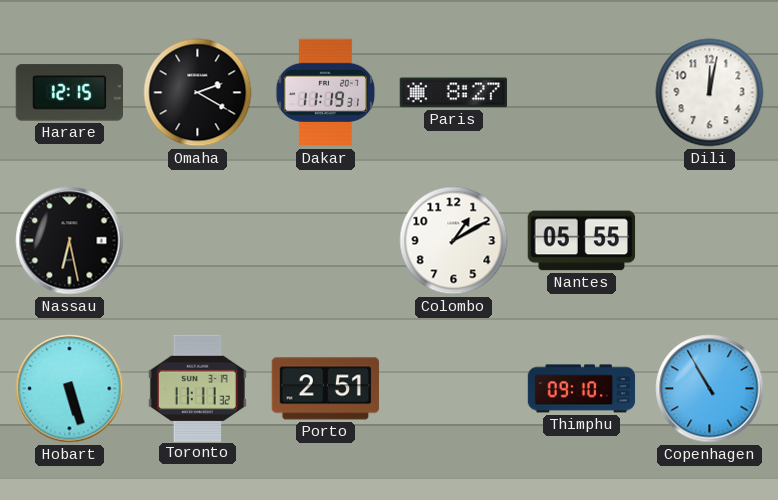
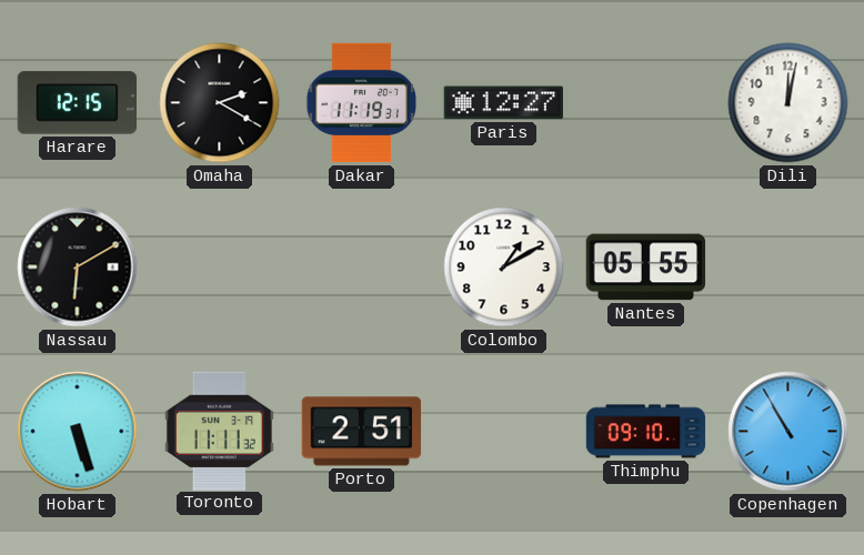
Paris: 8:27 -> 12:27 (504, 103)
Nassau: 6:28 -> 6:10 (78, 268)
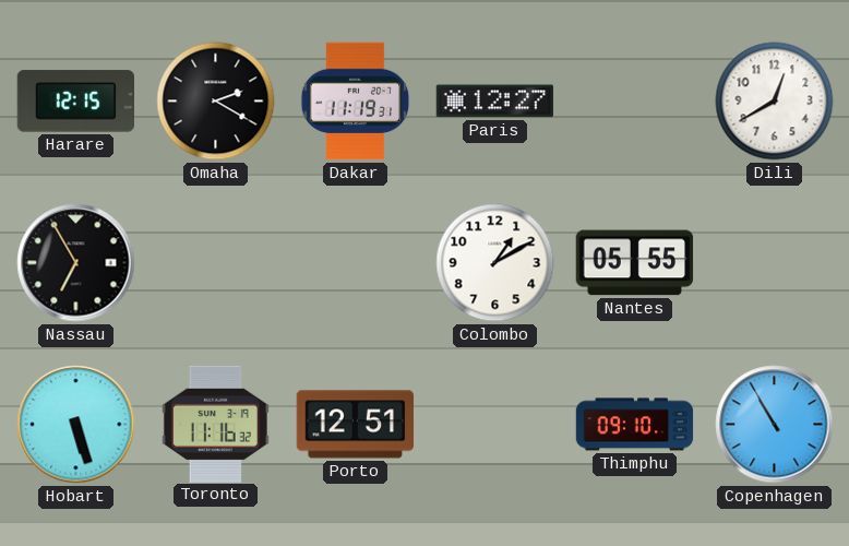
Dili: 12:02 -> 12:40 (775, 102)
Nassau: 6:10 -> 6:55 (76, 263)
Toronto: 11:11 -> 11:16 (215, 424)
Porto: 2:51 -> 12:51 (356, 425)
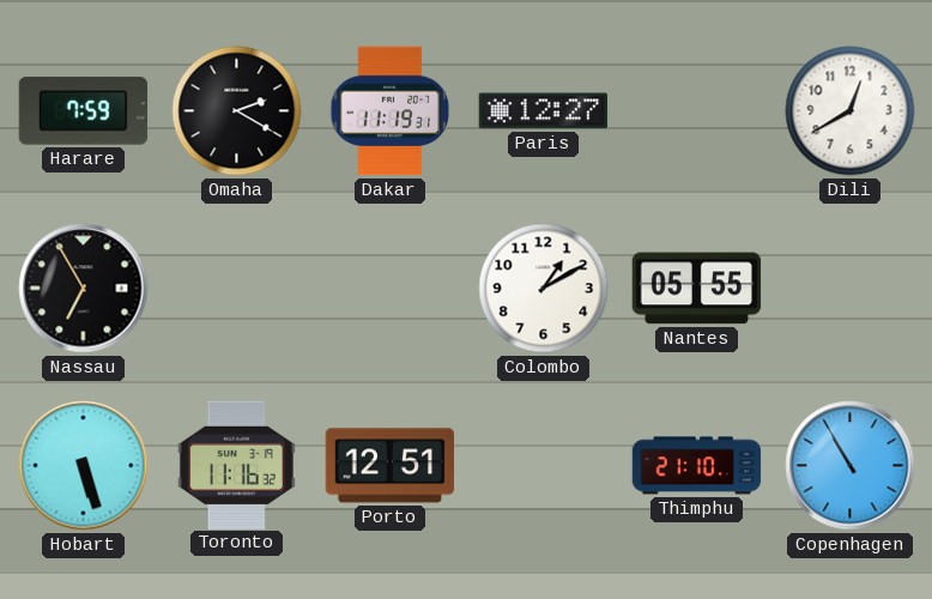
Harare: 12:15 -> 7:59 (83, 111)
Thimphu: 09:10 -> 21:10 (697, 466)
